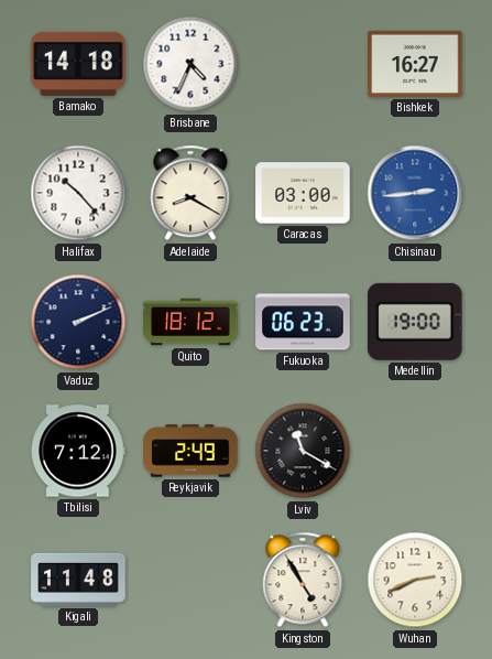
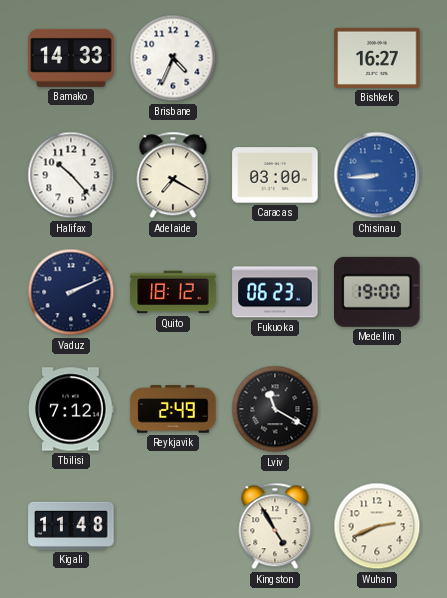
Bamako: 14:18 -> 14:33 (71, 58)
Adelaide: 8:20 -> 7:20 (173, 175)
Chisinau: 2:44 -> 8:44 (377, 175)
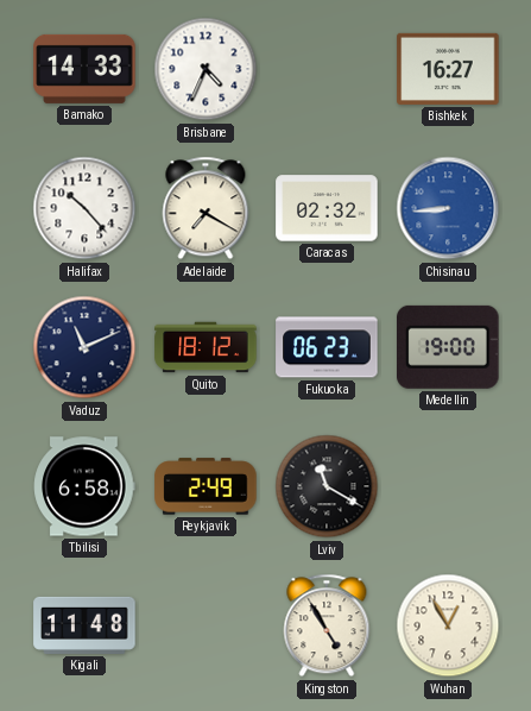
Caracas: 03:00 -> 02:32 (327, 208)
Vaduz: 2:11 -> 11:11 (84, 347)
Tbilisi: 7:12 -> 6:58 (84, 486)
Wuhan: 2:41 -> 12:55 (448, 625)
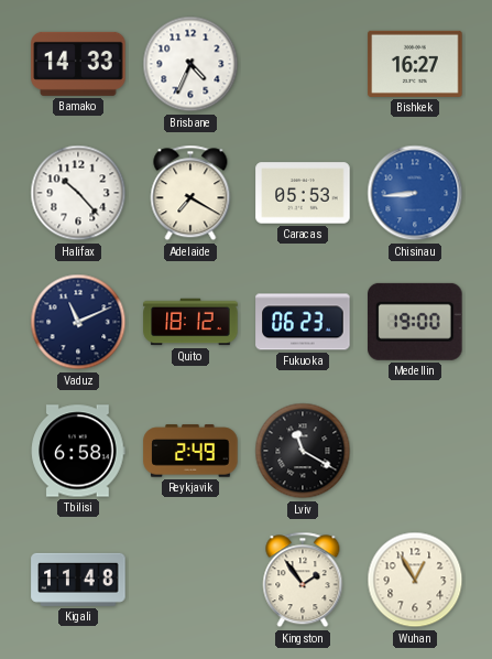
Caracas: 02:32 -> 05:53 (303, 193)
Kingston: 4:55 -> 1:54 (303, 580)
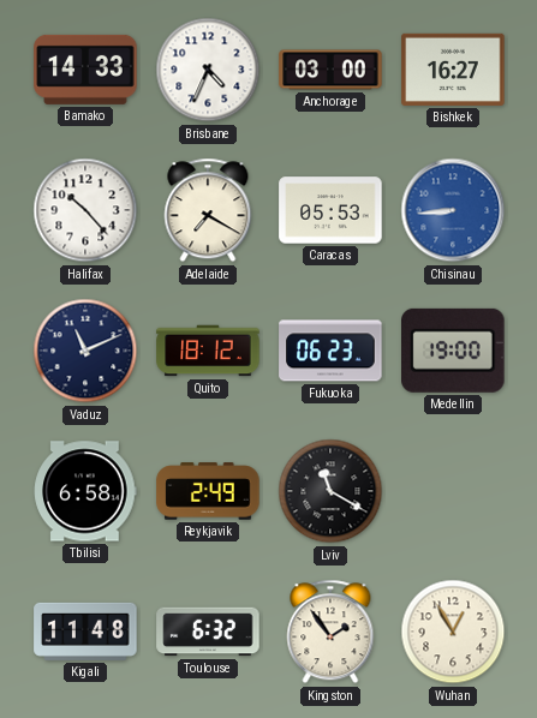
Anchorage: none -> 03:00 (330, 70)
Toulouse: none -> 6:32 (208, 632)
